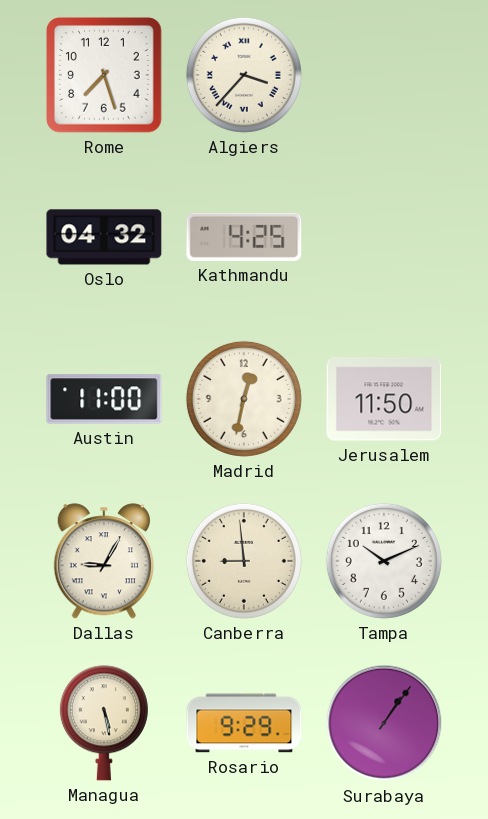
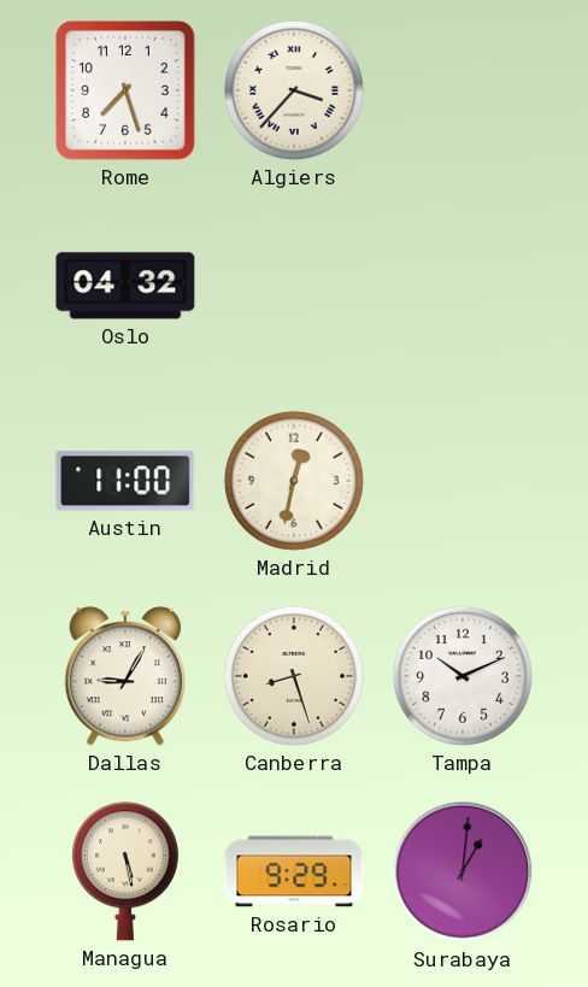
Kathmandu: 4:25 -> none (244, 237)
Jerusalem: 11:50 -> none (384, 399)
Canberra: 8:59 -> 8:27 (294, 676)
Surabaya: 1:06 -> 1:01 (463, 871)
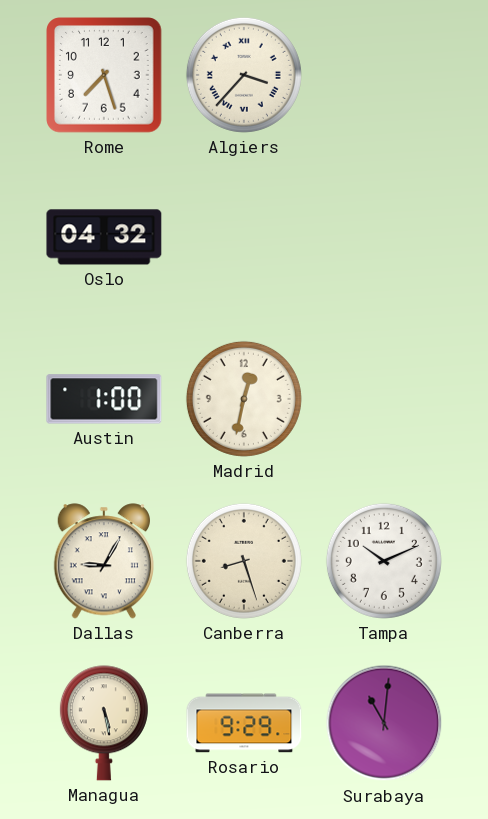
Austin: 11:00 -> 1:00 (104, 399)
Surabaya: 1:01 -> 11:01 (384, 723)
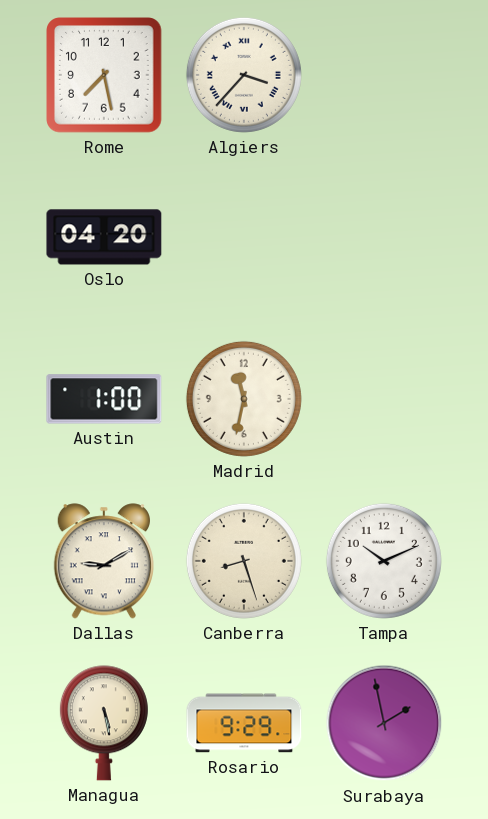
Rome: 7:27 -> 7:28 (104, 75)
Oslo: 04:32 -> 04:20 (104, 237)
Madrid: 12:32 -> 11:32 (244, 399)
Dallas: 9:05 -> 9:10 (103, 561)
Surabaya: 11:01 -> 1:58 (384, 723)
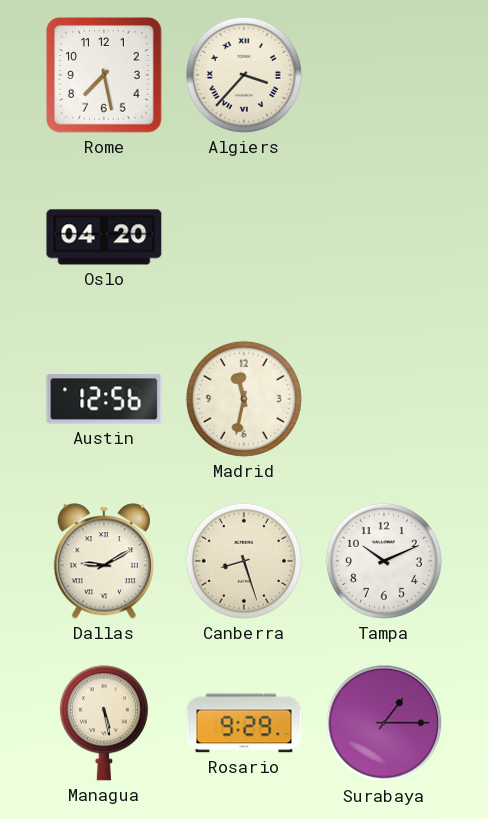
Austin: 1:00 -> 12:56 (104, 399)
Surabaya: 1:58 -> 1:15 (384, 723)
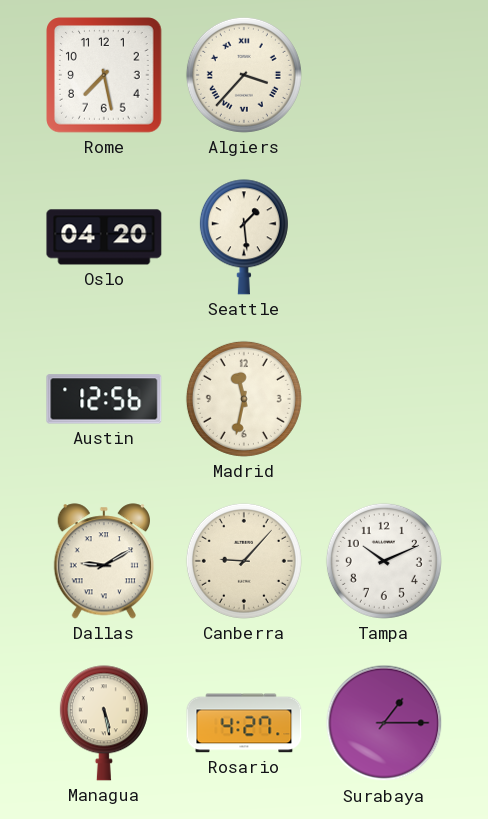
Seattle: none -> 1:29 (244, 237)
Canberra: 8:27 -> 9:07 (244, 561)
Rosario: 9:29 -> 4:27 (244, 723)
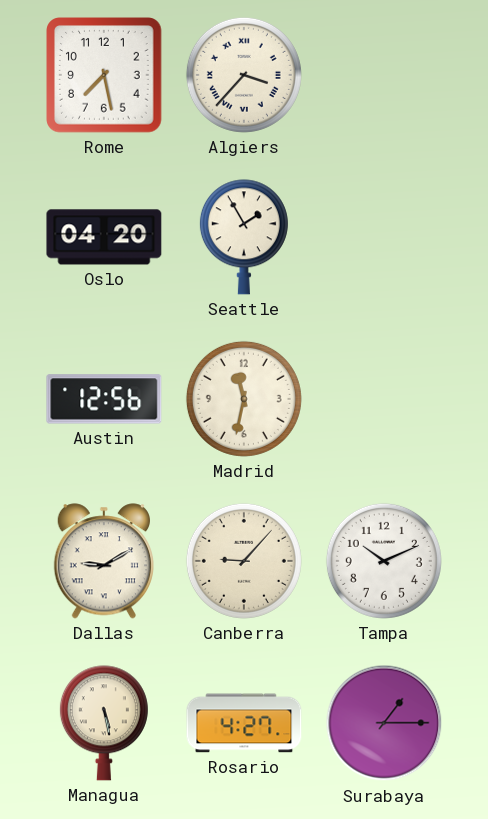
Seattle: 1:29 -> 1:55 (244, 237)
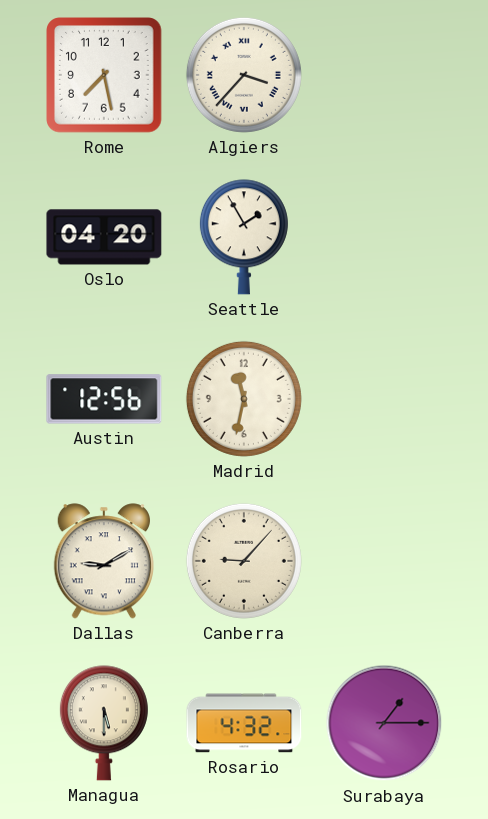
Tampa: 10:11 -> none (384, 561)
Managua: 5:28 -> 5:30 (104, 723)
Rosario: 4:27 -> 4:32 (244, 723)
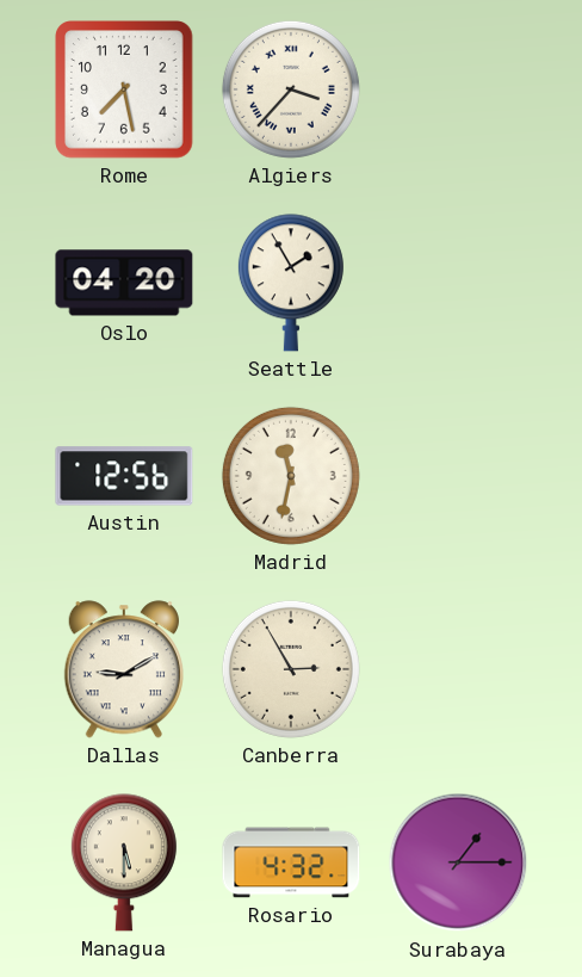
Canberra: 9:07 -> 2:55 (291, 669)
